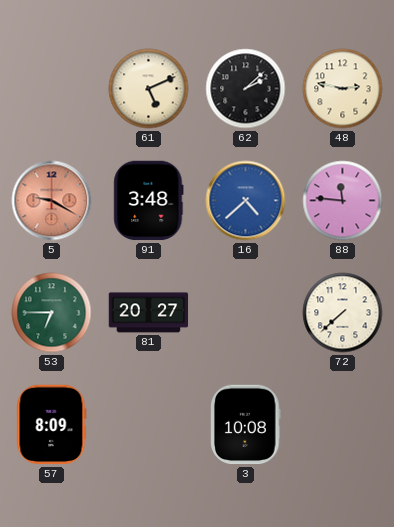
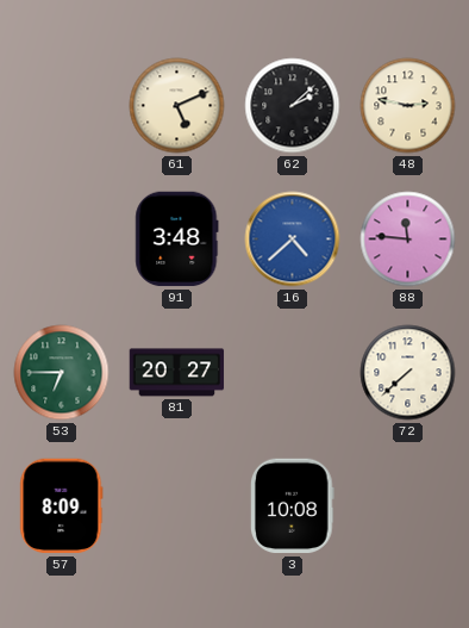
5: 9:20 -> none (52, 201)
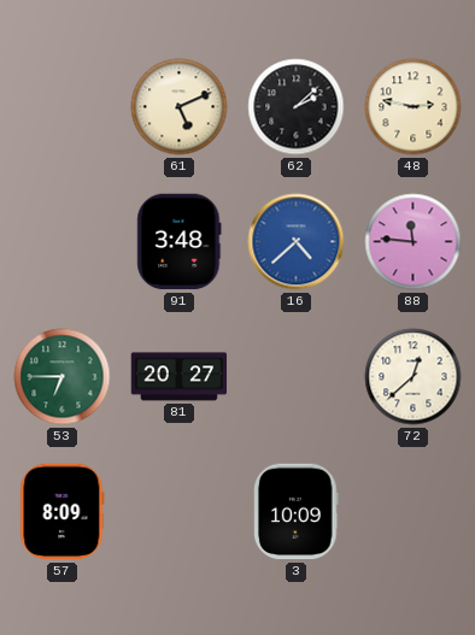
72: 7:38 -> 12:38 (414, 377)
3: 10:08 -> 10:09 (297, 512)
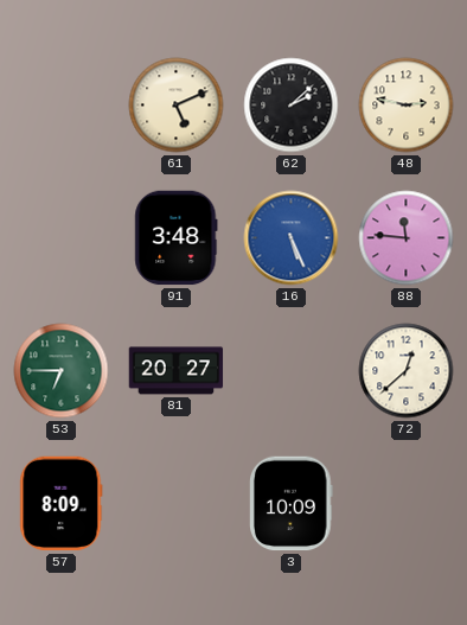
16: 4:38 -> 5:26 (292, 238)
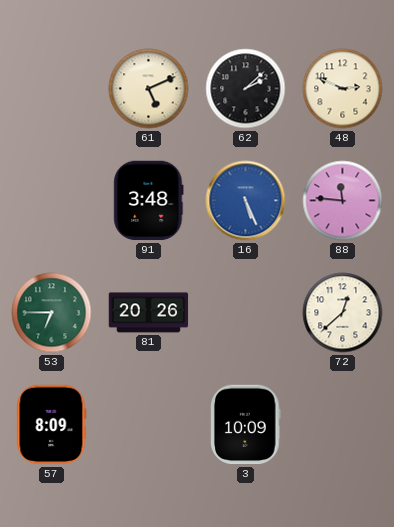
48: 2:47 -> 2:49 (343, 89)
81: 20:27 -> 20:26 (149, 313)
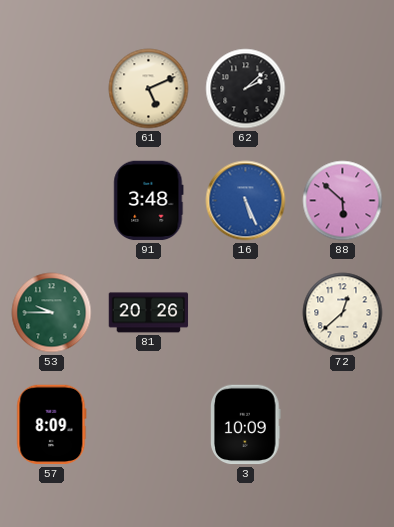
48: 2:49 -> none (343, 89)
88: 11:46 -> 5:52 (343, 201)
53: 6:45 -> 9:45 (52, 313)
